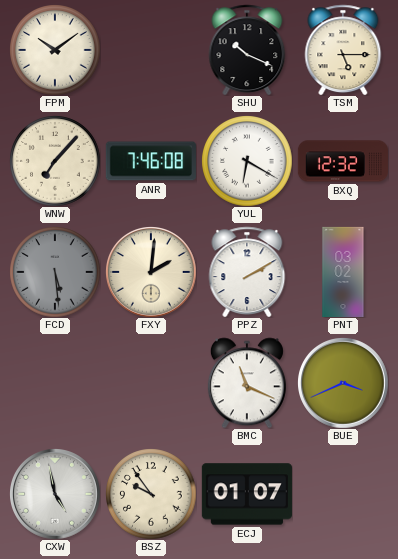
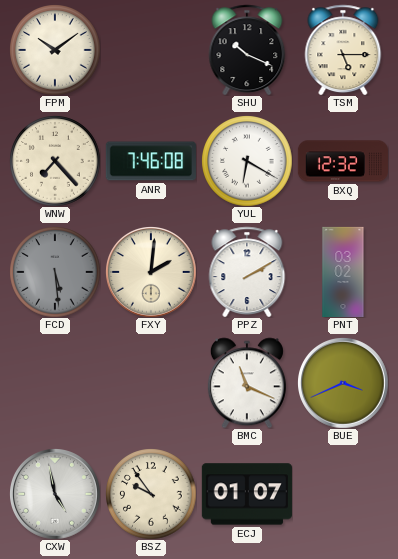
WNW: 7:07 -> 7:23 (55, 161)
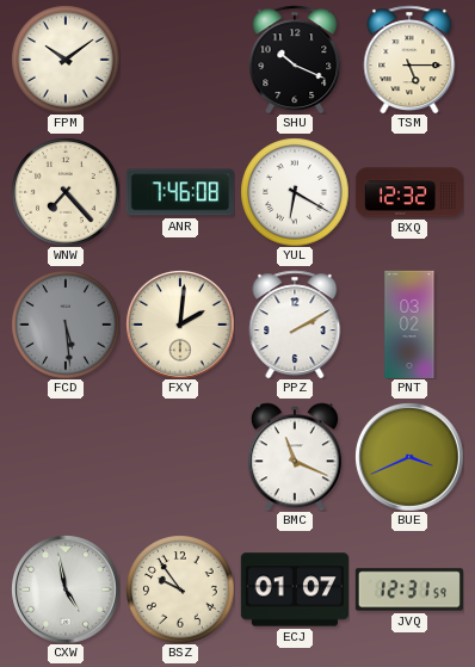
JVQ: none -> 12:31 (408, 589)
